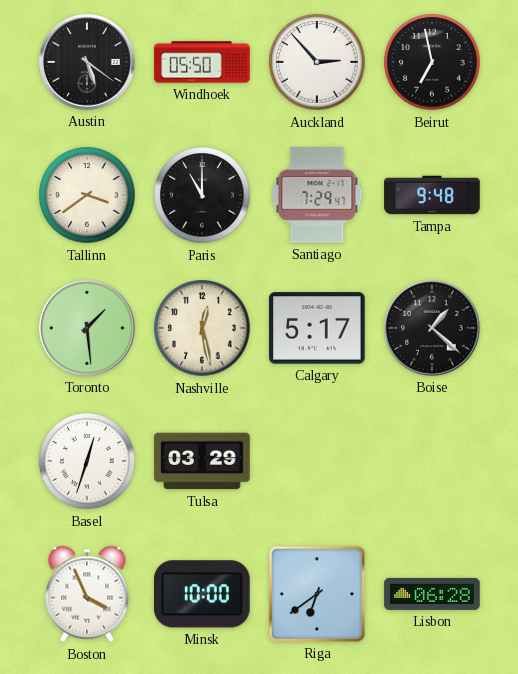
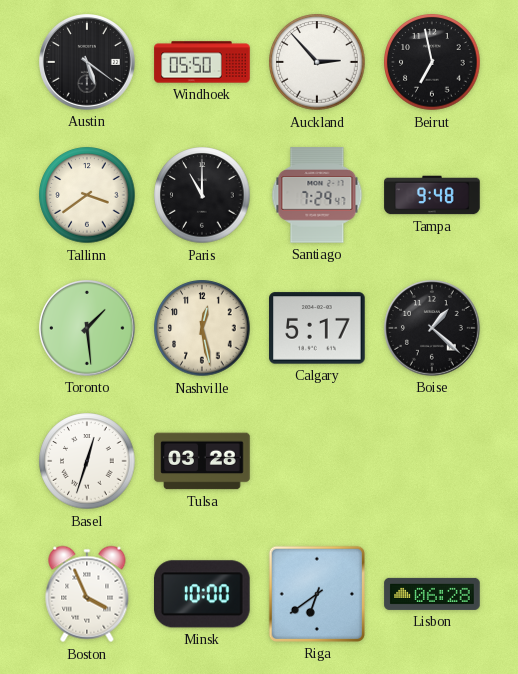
Tulsa: 03:29 -> 03:28 (202, 461)
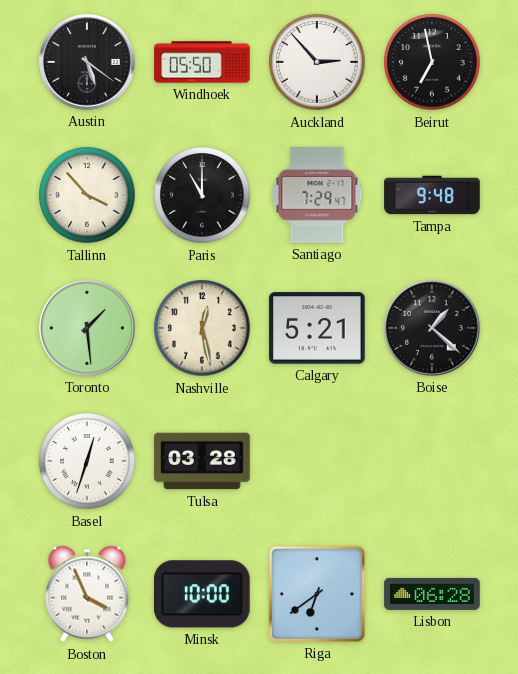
Tallinn: 3:39 -> 3:53 (87, 195)
Calgary: 5:17 -> 5:21 (317, 328)
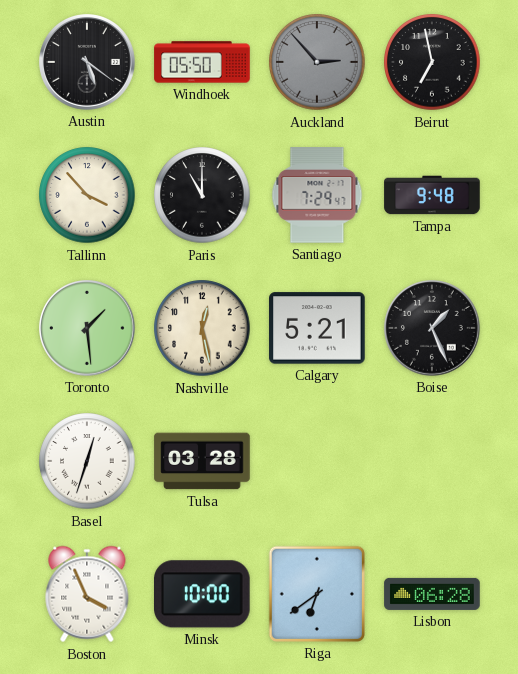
Auckland dial: white -> grey (317, 62)
Boise: 1:22 -> 1:26 (433, 329)
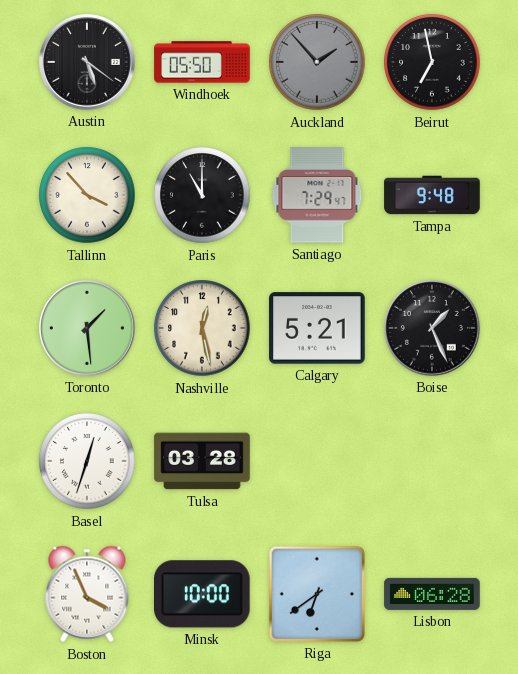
Auckland: 2:53 -> 1:53 (317, 62)
